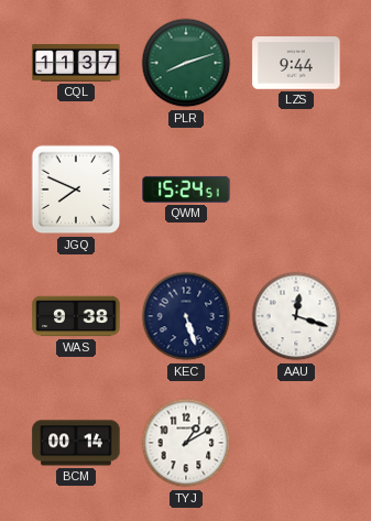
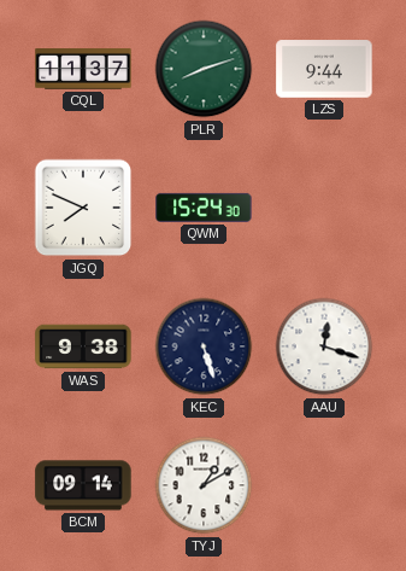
QWM: 15:24:51 -> 15:24:30 (204, 208)
BCM: 00:14 -> 09:14 (83, 485)
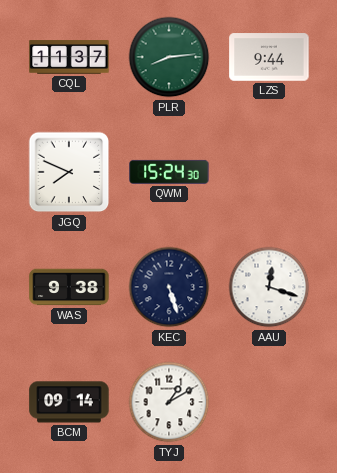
PLR: 8:12 -> 8:14 (169, 57)
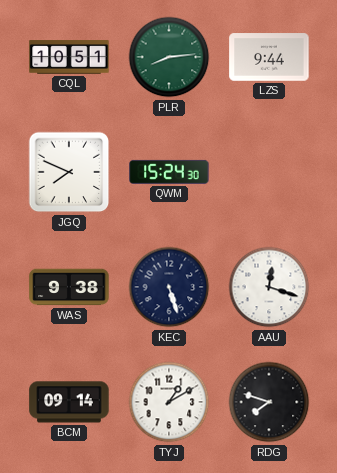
CQL: 11:37 -> 10:51 (69, 57)
RDG: none -> 7:48 (269, 402)
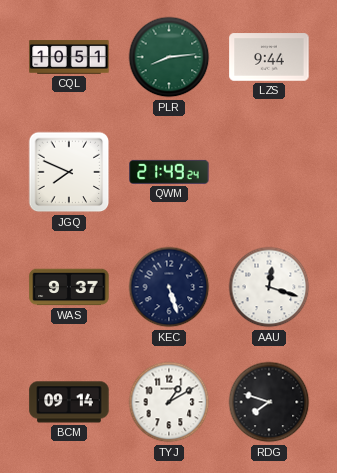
QWM: 15:24 -> 21:49 (169, 172)
WAS: 9:38 -> 9:37 (69, 287)
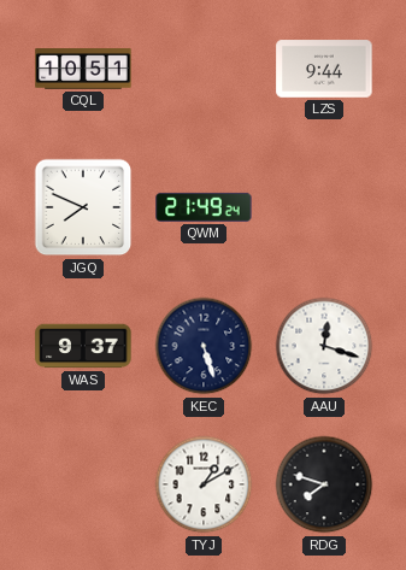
PLR: 8:14 -> none (169, 57)
BCM: 09:14 -> none (69, 402)
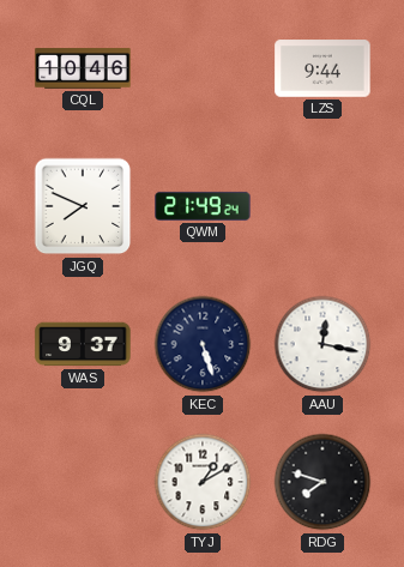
CQL: 10:51 -> 10:46 (83, 68)
AAU: 12:18 -> 12:17 (322, 344)
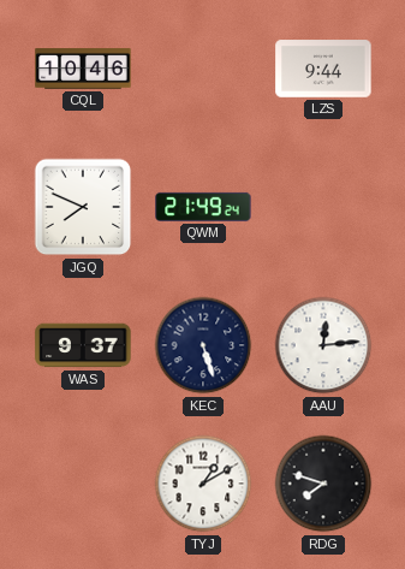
AAU: 12:17 -> 12:14 (323, 345)
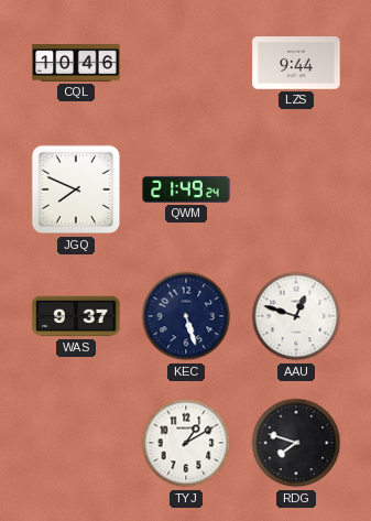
AAU: 12:14 -> 12:48 (296, 316)
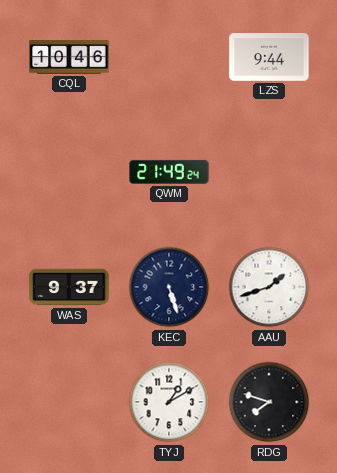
JGQ: 7:49 -> none (76, 189)
AAU: 12:48 -> 1:42 (269, 287)
